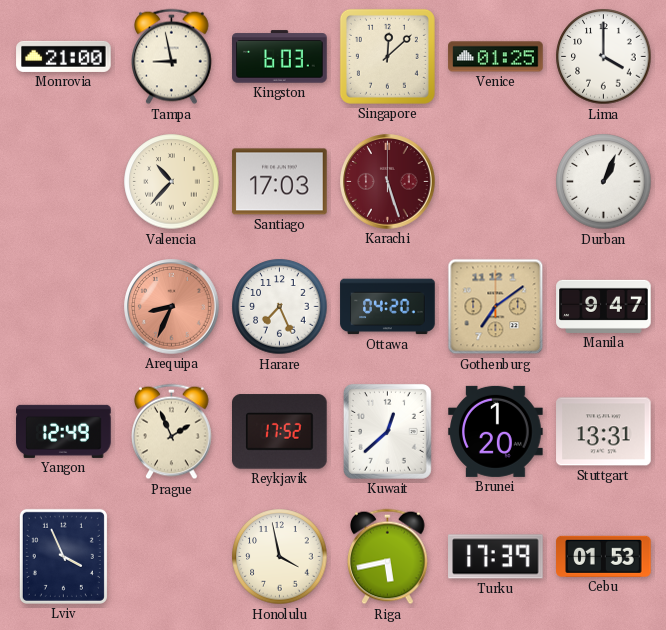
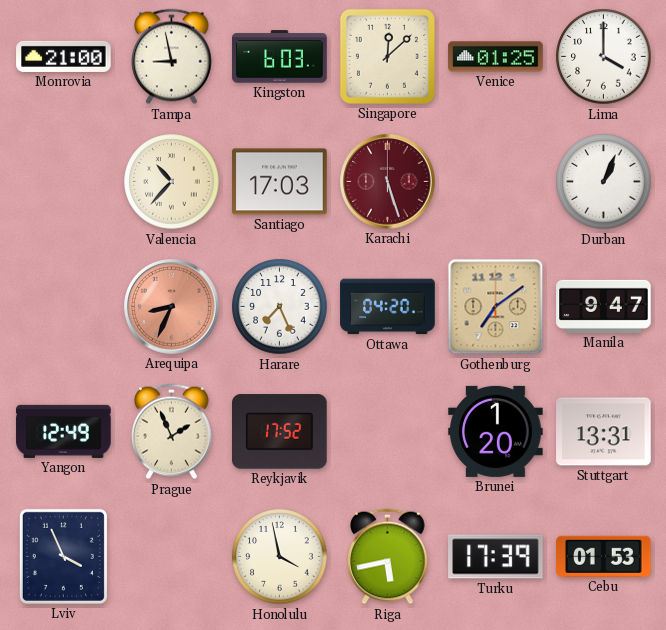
Kuwait: 12:38 -> none (387, 431)
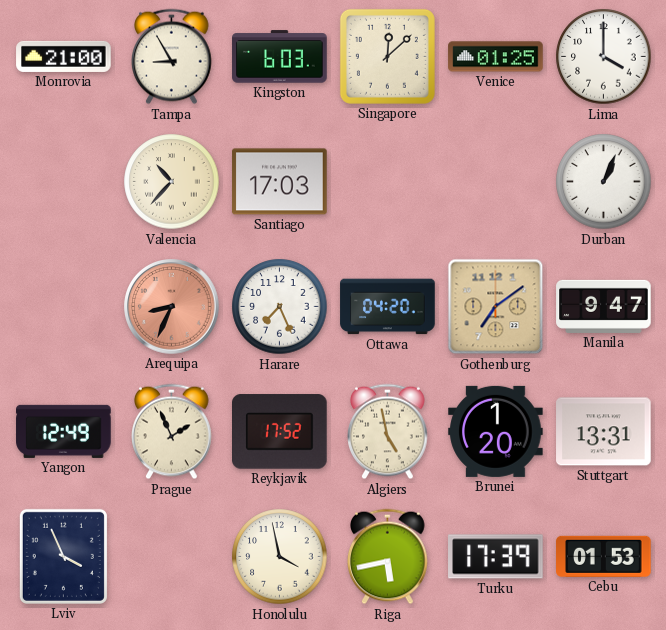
Tampa: 8:58 -> 8:55 (172, 57)
Karachi: 5:27 -> none (388, 182)
Algiers: none -> 4:58 (388, 432)
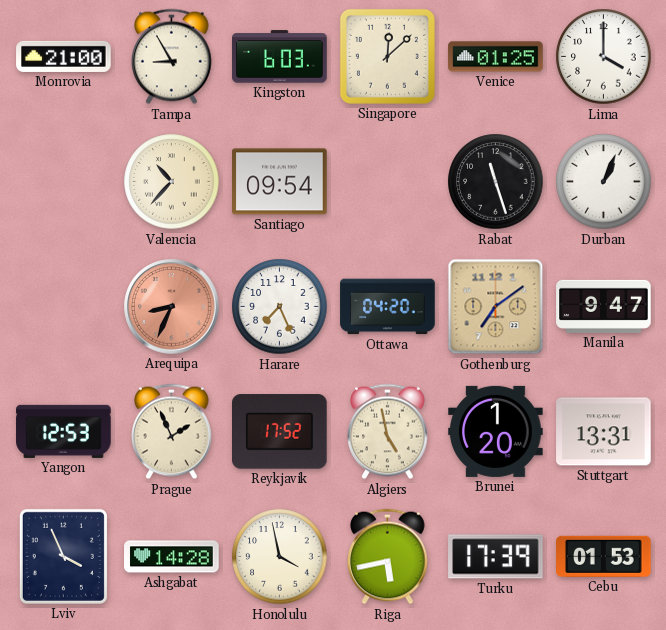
Santiago: 17:03 -> 09:54 (280, 182)
Rabat: none -> 11:27 (496, 182)
Yangon: 12:49 -> 12:53 (64, 431)
Ashgabat: none -> 14:28 (172, 557)
